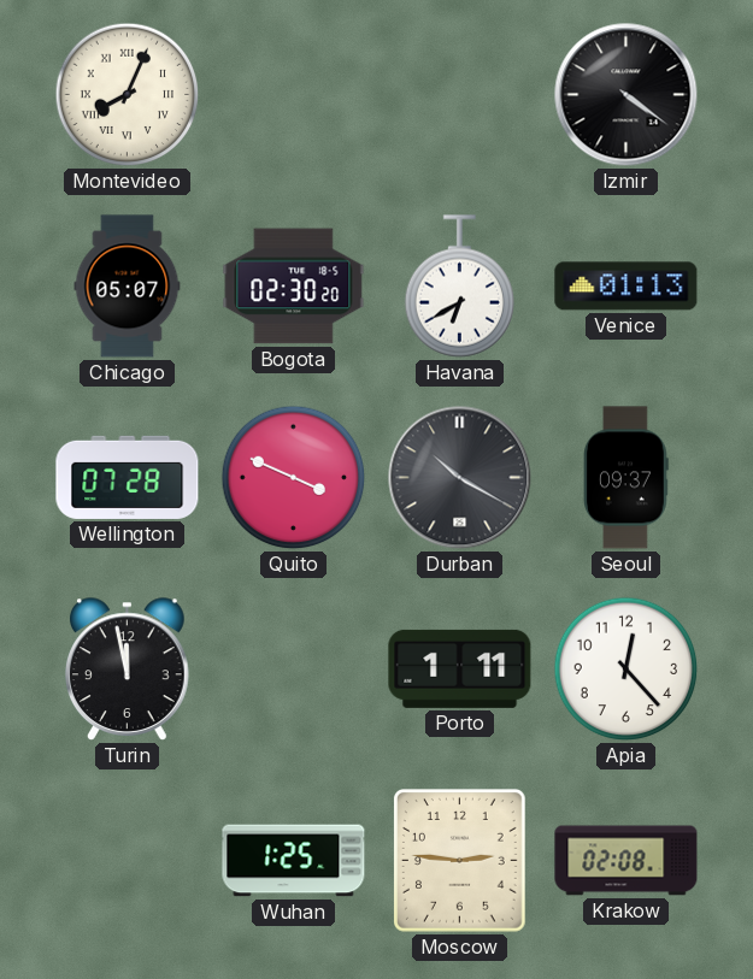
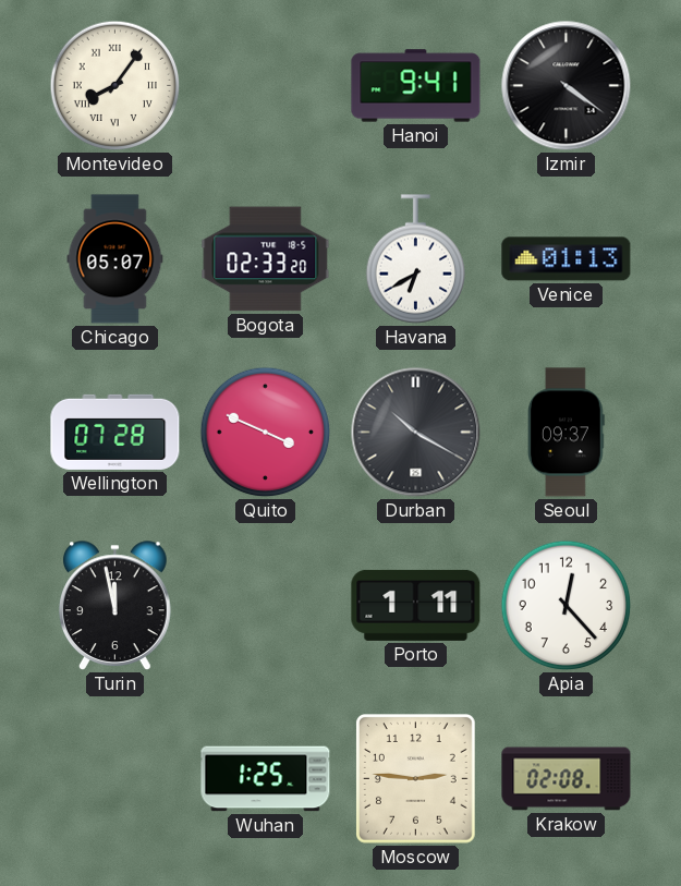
Montevideo: 8:04 -> 8:06 (115, 86)
Hanoi: none -> 9:41 (416, 86)
Bogota: 02:30 -> 02:33 (266, 259)
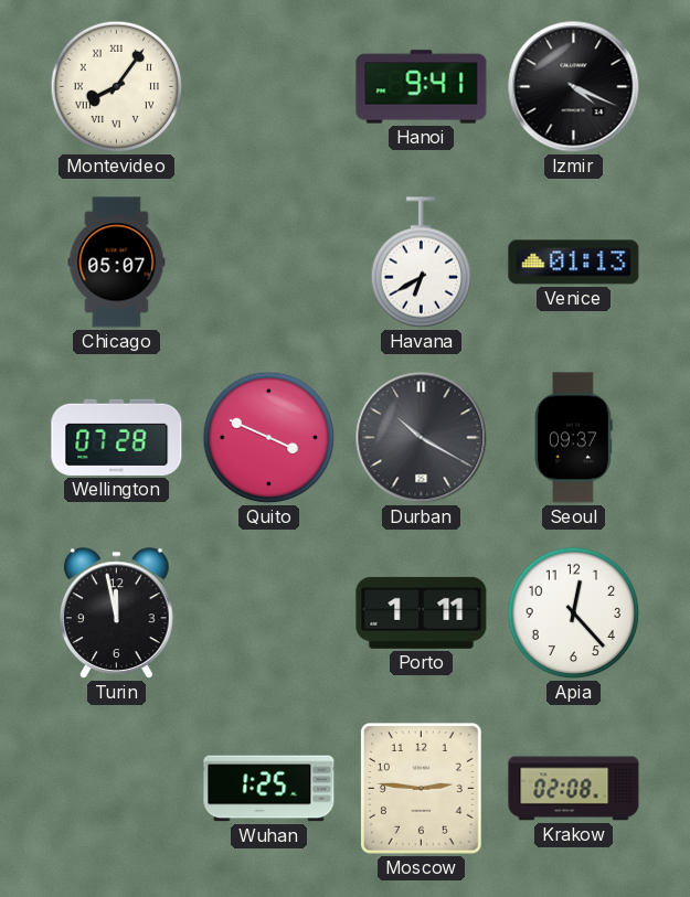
Izmir: 4:21 -> 4:19 (574, 87)
Bogota: 02:33 -> none (266, 259)
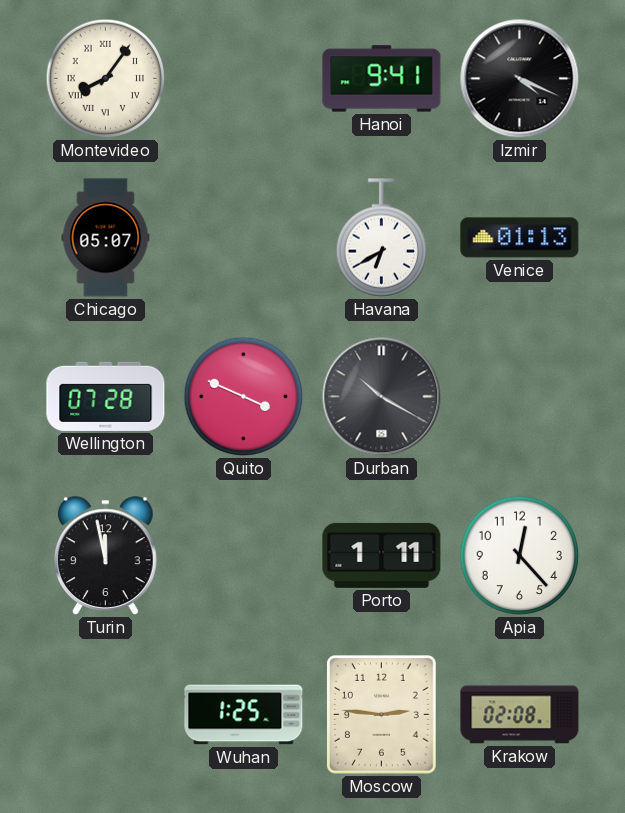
Seoul: 09:37 -> none (574, 438)
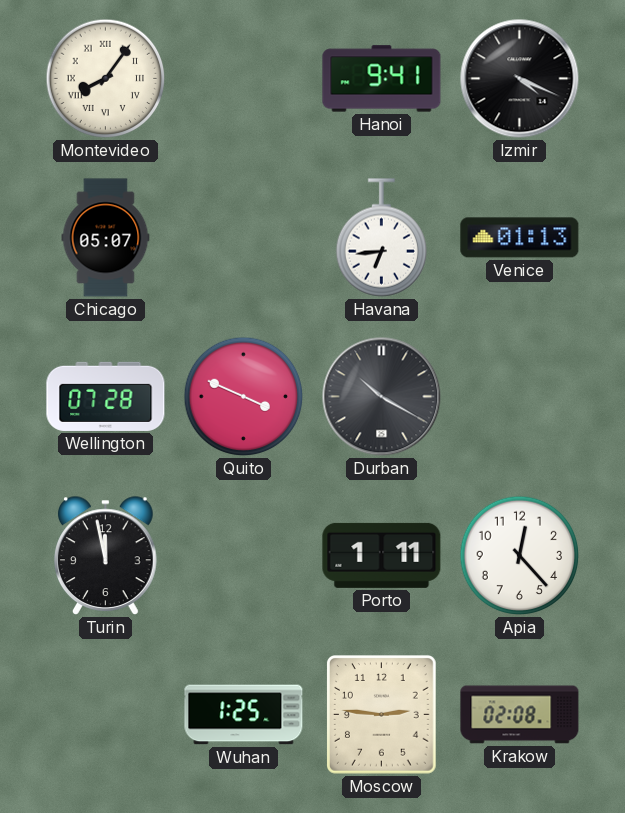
Havana: 6:40 -> 6:44 (381, 238)
